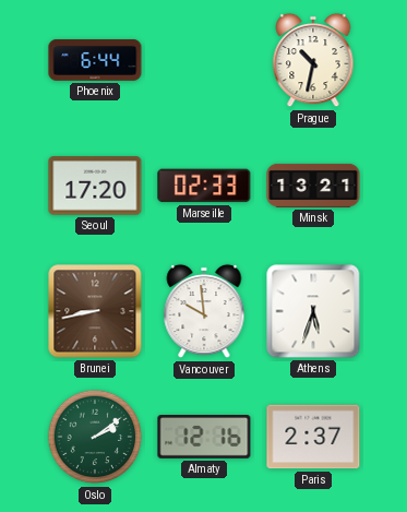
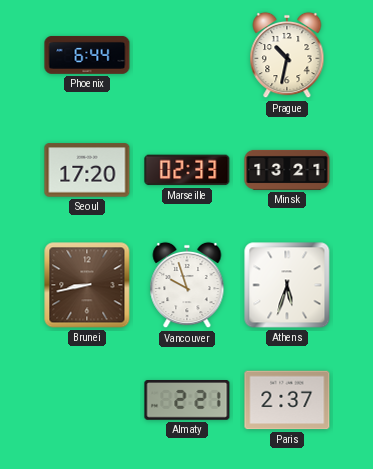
Vancouver: 9:59 -> 9:57 (187, 285)
Oslo: 2:09 -> none (95, 437)
Almaty: 12:16 -> 2:21 (187, 401)
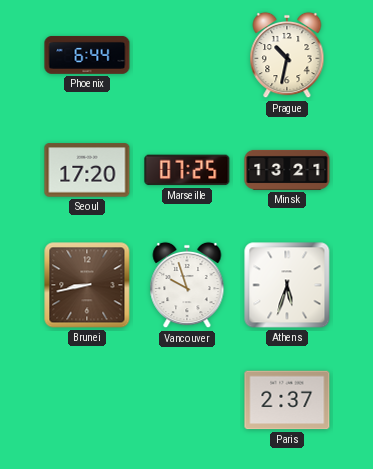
Marseille: 02:33 -> 07:25 (187, 170)
Almaty: 2:21 -> none (187, 401)
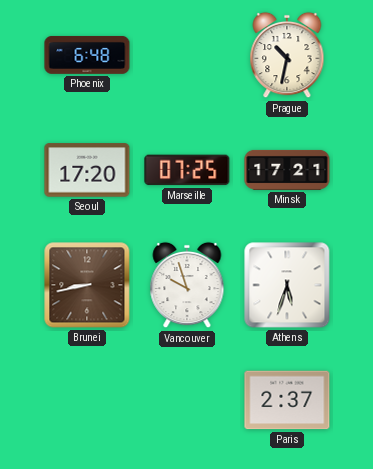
Phoenix: 6:44 -> 6:48 (87, 55)
Minsk: 13:21 -> 17:21 (287, 170)
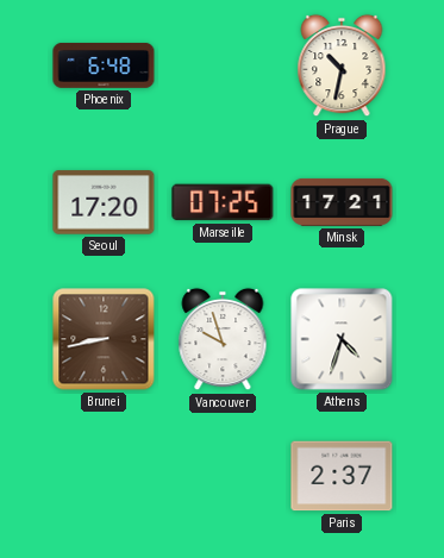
Athens: 5:33 -> 4:33 (342, 339)
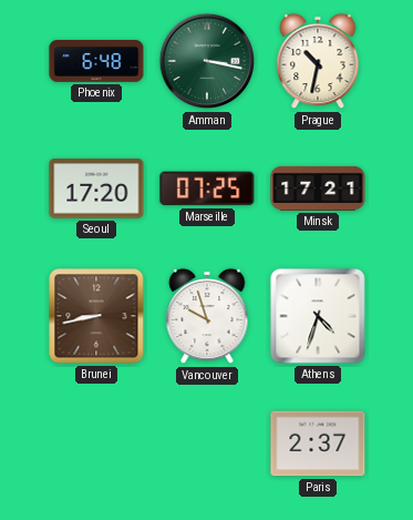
Amman: none -> 3:17 (207, 61)
